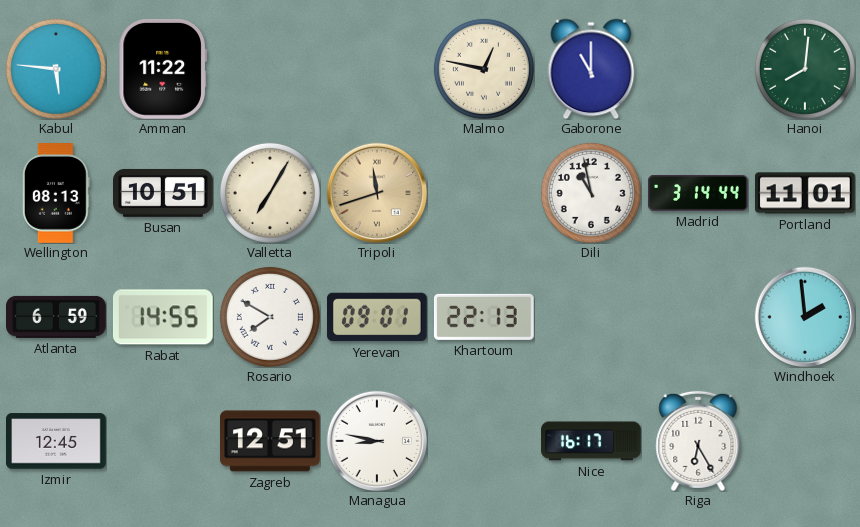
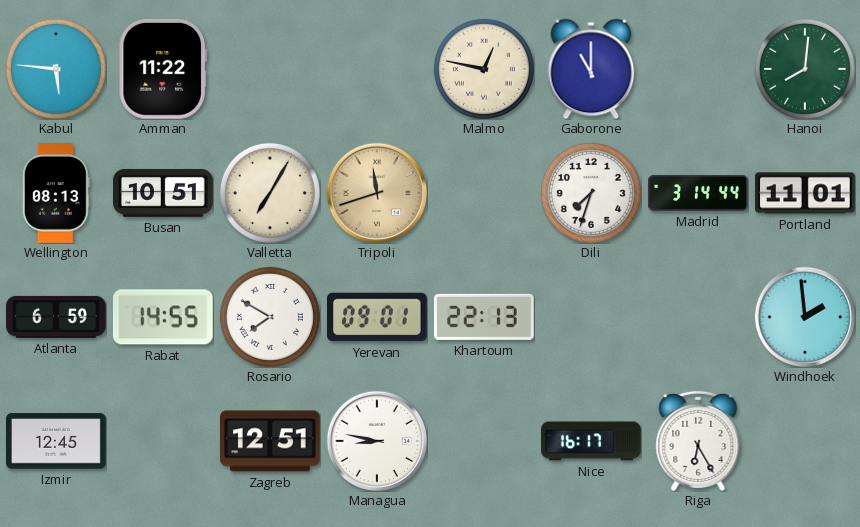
Dili: 10:58 -> 7:33 (591, 193)
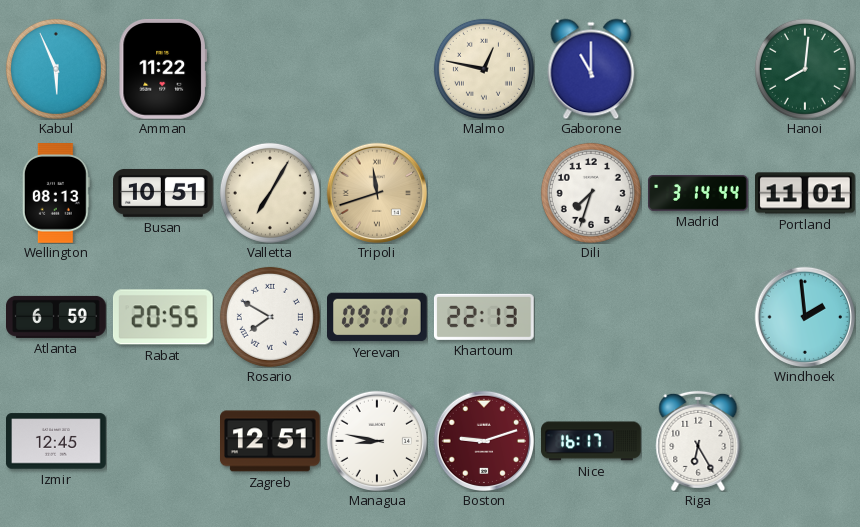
Kabul: 5:46 -> 5:56 (56, 69)
Rabat: 14:55 -> 20:55 (163, 317)
Boston: none -> 9:12 (483, 440)
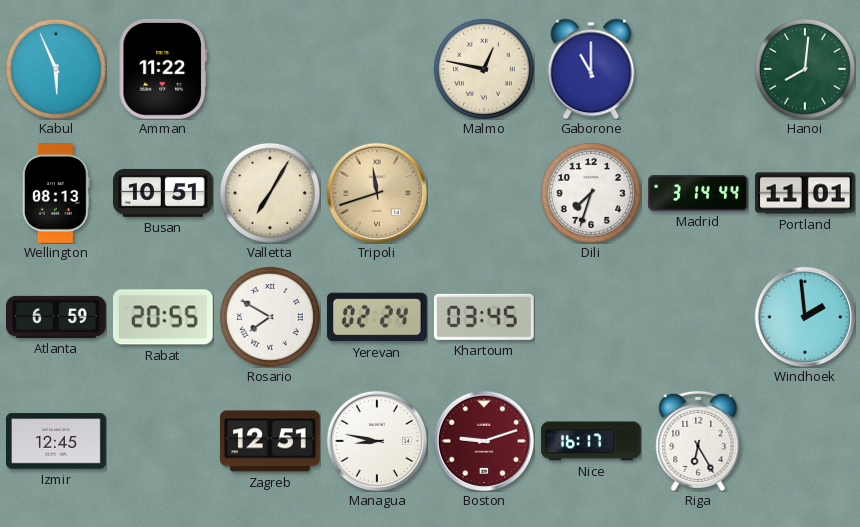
Yerevan: 09:01 -> 02:24 (378, 317)
Khartoum: 22:13 -> 03:45 (484, 317)
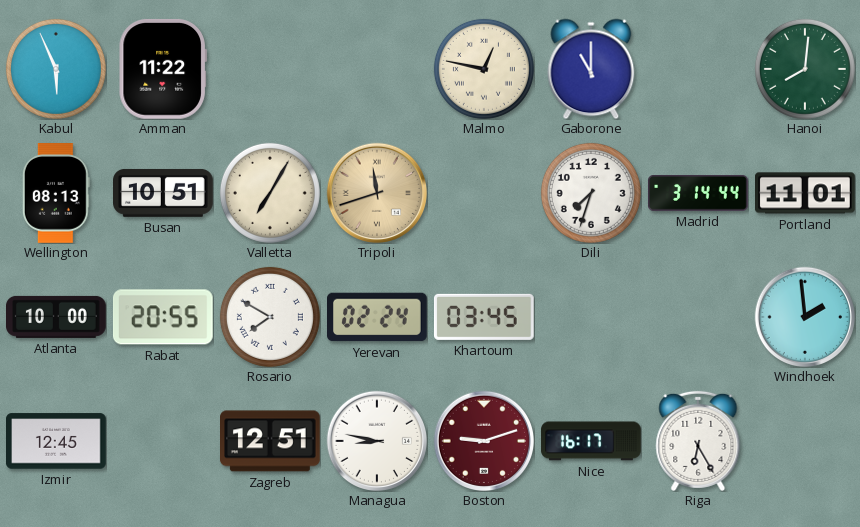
Atlanta: 6:59 -> 10:00 (57, 317)
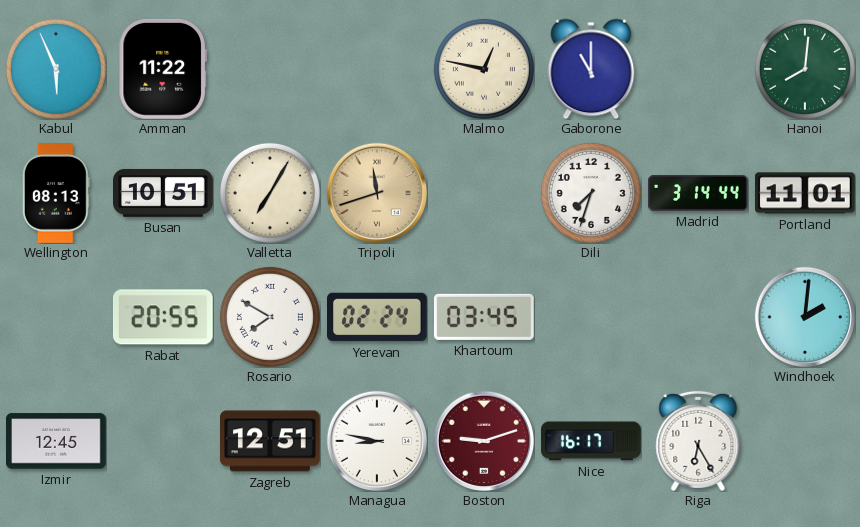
Atlanta: 10:00 -> none (57, 317)
Windhoek: 1:59 -> 2:01 (804, 316)
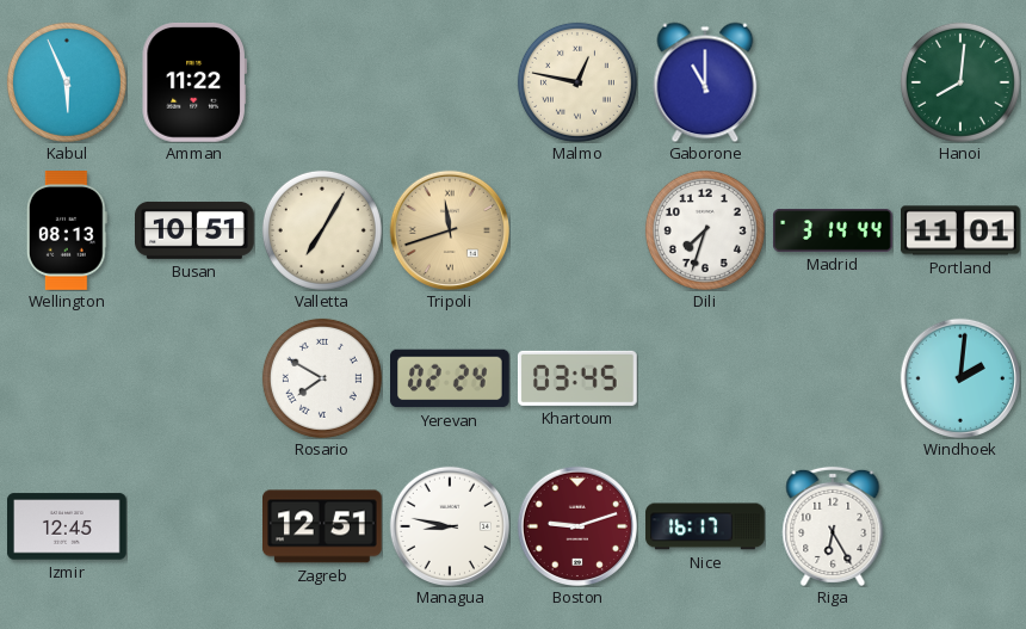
Rabat: 20:55 -> none (163, 317)
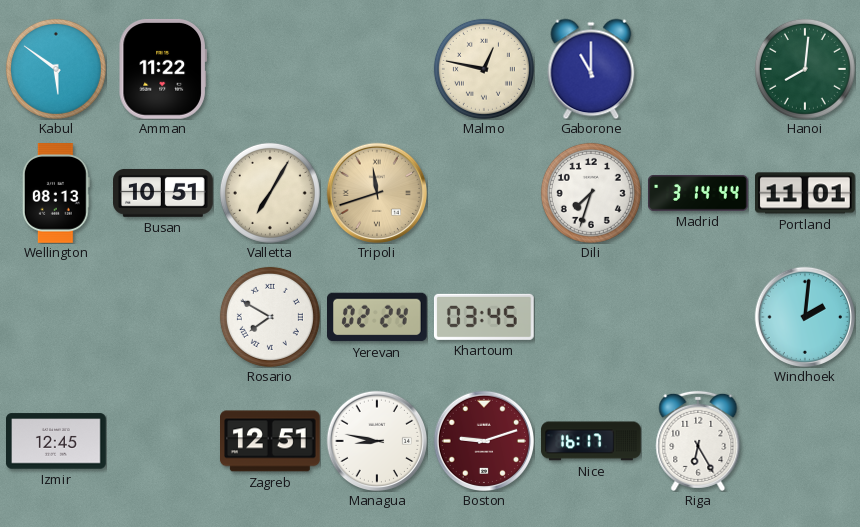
Kabul: 5:56 -> 5:51 (56, 69)
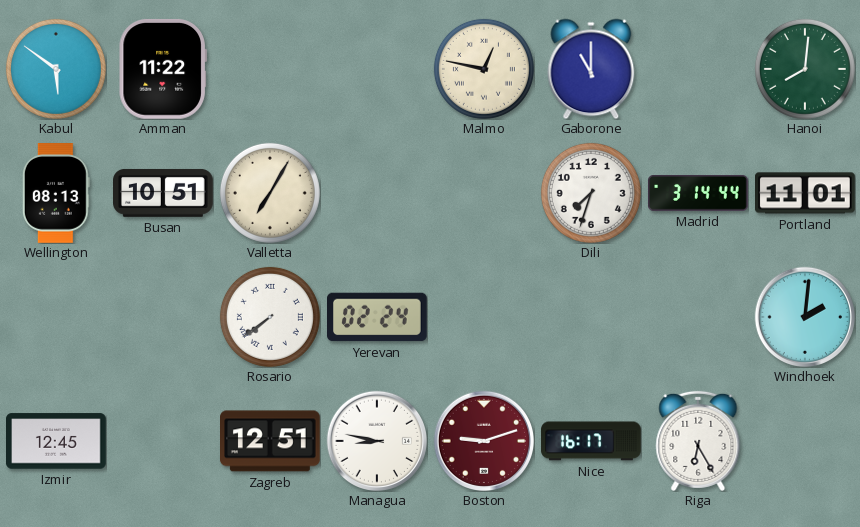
Tripoli: 11:42 -> none (376, 192)
Rosario: 7:50 -> 7:39 (270, 317)
Khartoum: 03:45 -> none (484, 317)
